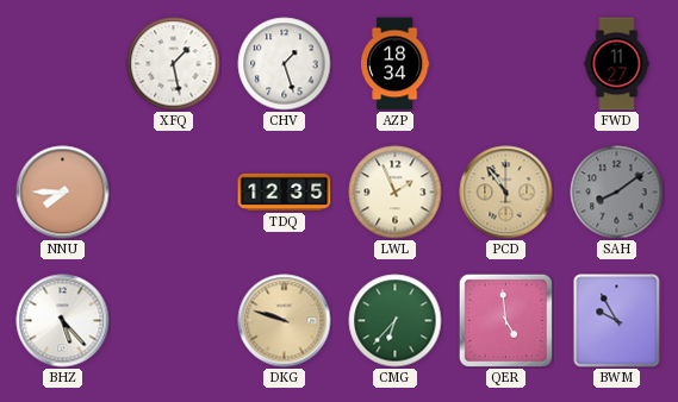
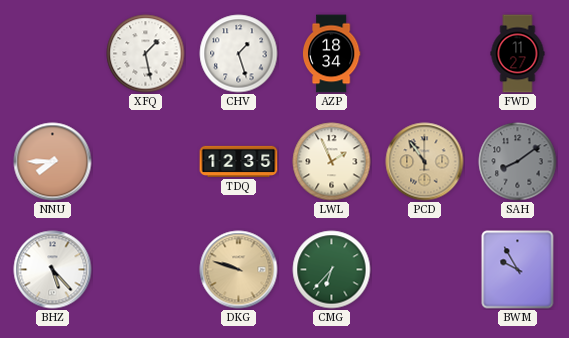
QER: 4:59 -> none (505, 320)
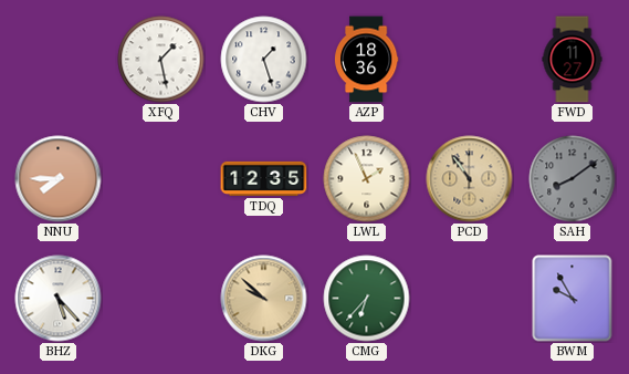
AZP: 18:34 -> 18:36 (366, 60)
DKG: 9:48 -> 9:52 (264, 299)
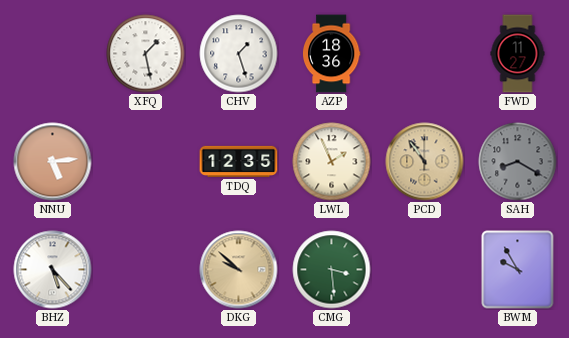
NNU: 7:45 -> 5:14 (53, 162)
SAH: 8:09 -> 8:20 (518, 162)
CMG: 6:37 -> 3:29 (332, 270)
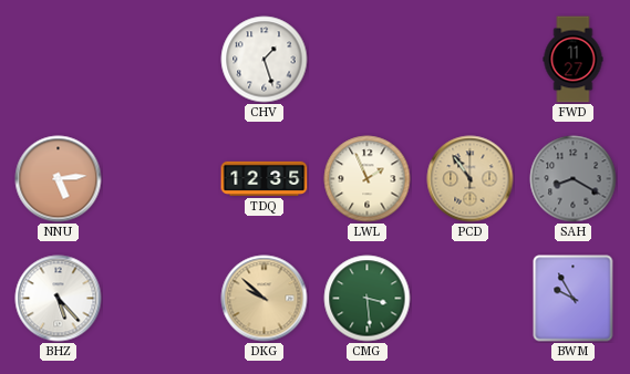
XFQ: 1:28 -> none (146, 54)
AZP: 18:36 -> none (331, 54)
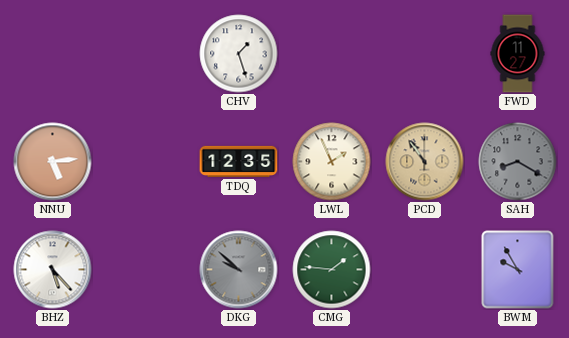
DKG dial: champagne -> grey (239, 270)
CMG: 3:29 -> 1:46 (332, 270)
